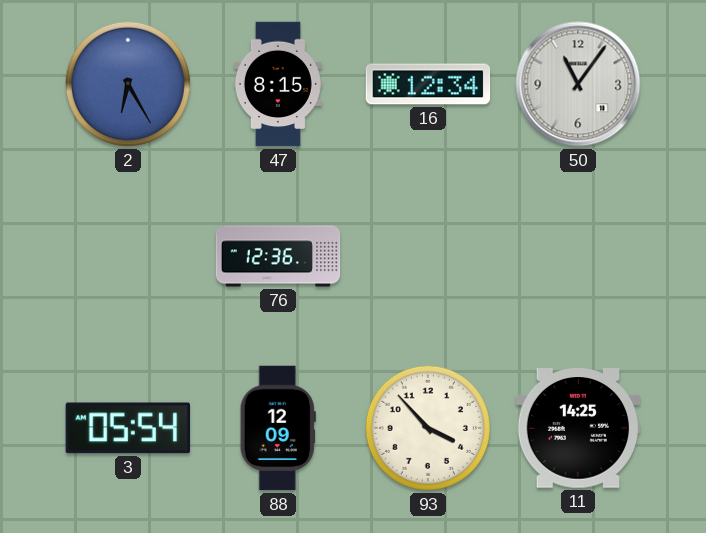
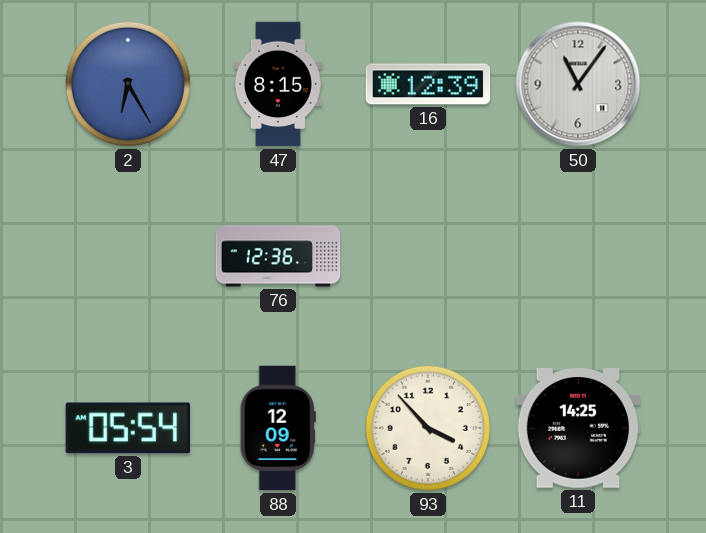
16: 12:34 -> 12:39 (428, 84)
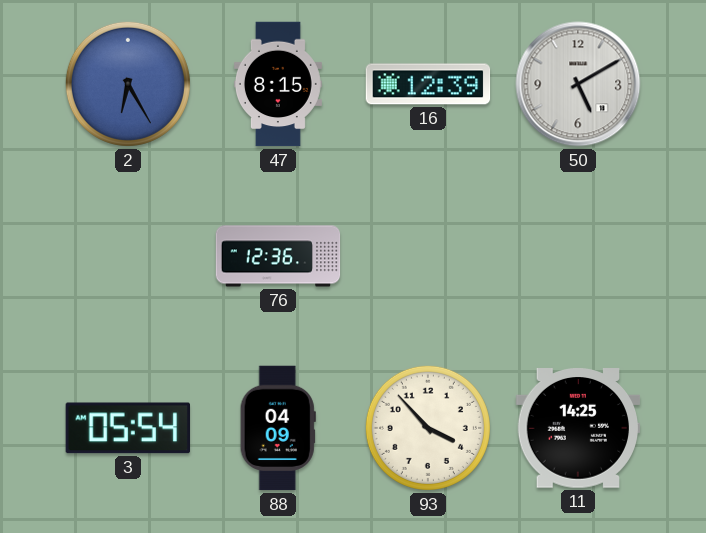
50: 11:06 -> 5:10 (578, 84)
88: 12:09 -> 04:09 (278, 428)
